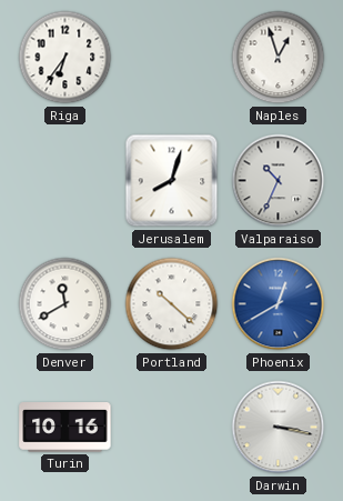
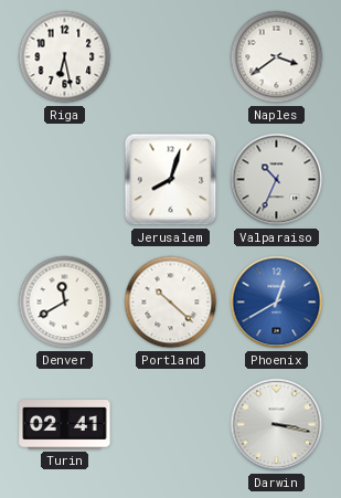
Riga: 6:36 -> 6:28 (65, 57)
Naples: 12:57 -> 3:39 (277, 57)
Turin: 10:16 -> 02:41 (65, 425)
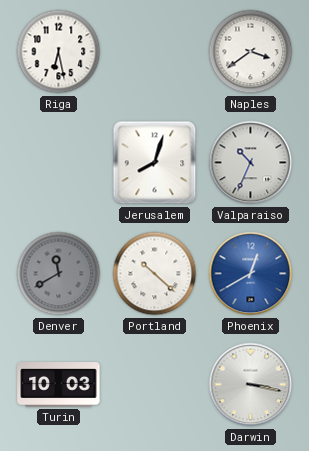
Denver dial: white -> grey (59, 274)
Turin: 02:41 -> 10:03 (59, 385)
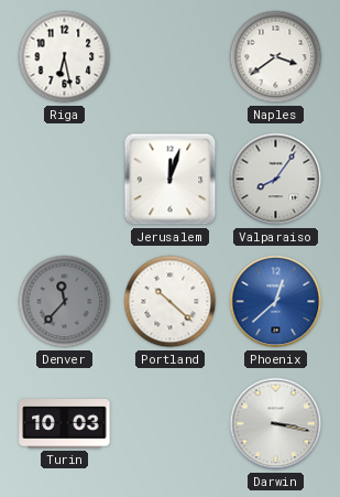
Jerusalem: 8:03 -> 12:03 (171, 180)
Valparaiso: 10:34 -> 8:06 (276, 180)
Denver: 11:40 -> 11:37 (65, 302)
Phoenix: 12:40 -> 12:38 (276, 302)
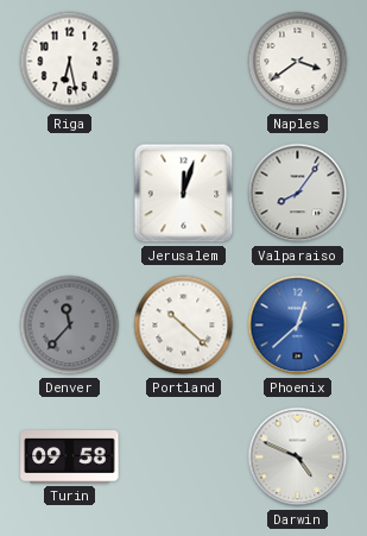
Turin: 10:03 -> 09:58 (70, 458)
Darwin: 3:17 -> 4:49 (298, 458)
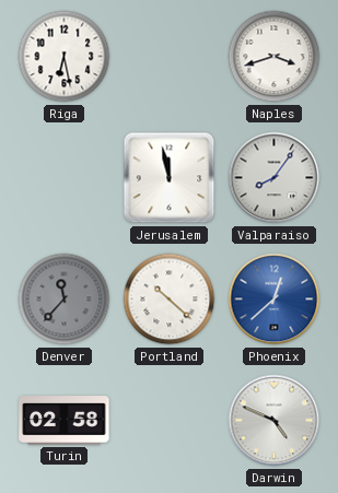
Naples: 3:39 -> 3:42 (275, 57)
Jerusalem: 12:03 -> 11:58 (170, 178)
Turin: 09:58 -> 02:58 (65, 421)
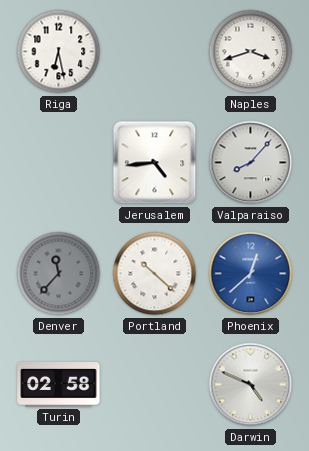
Jerusalem: 11:58 -> 4:44 (155, 163)
Valparaiso: 8:06 -> 8:07 (251, 163)
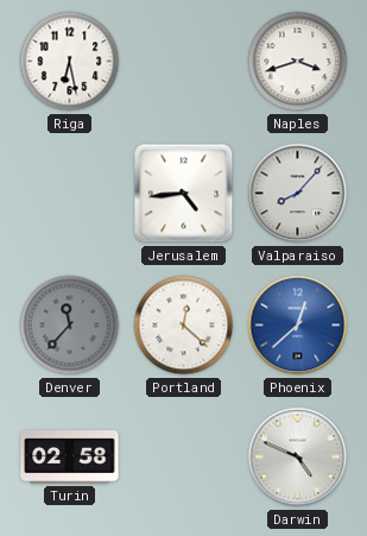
Portland: 10:22 -> 12:22 (184, 326)
